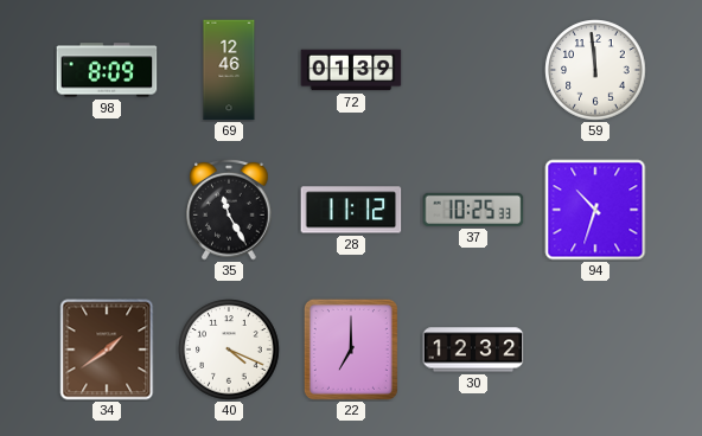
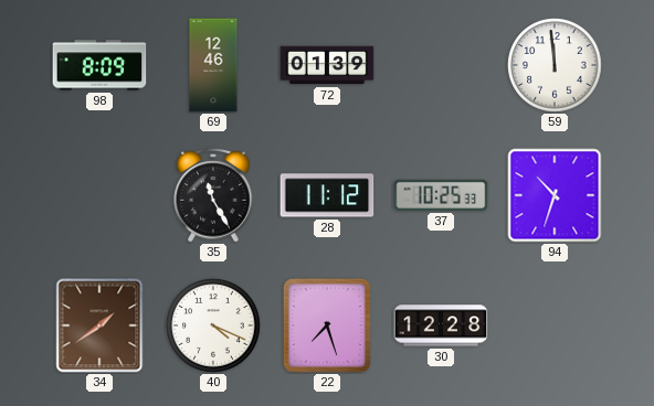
22: 7:00 -> 7:27 (327, 325)
30: 12:32 -> 12:28 (441, 325)
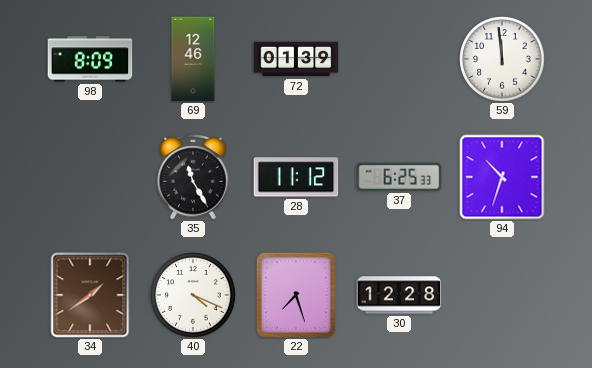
37: 10:25 -> 6:25 (399, 177)
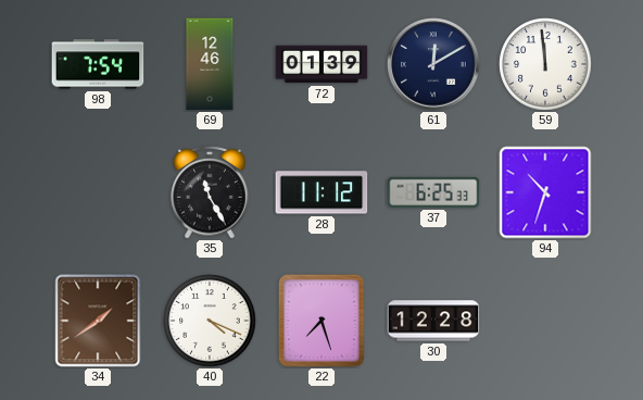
98: 8:09 -> 7:54 (98, 64)
61: none -> 12:10 (433, 64)
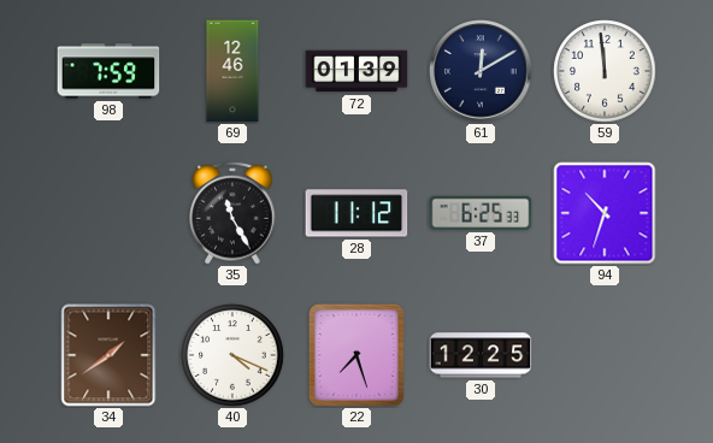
98: 7:54 -> 7:59 (108, 71)
30: 12:28 -> 12:25 (481, 355)
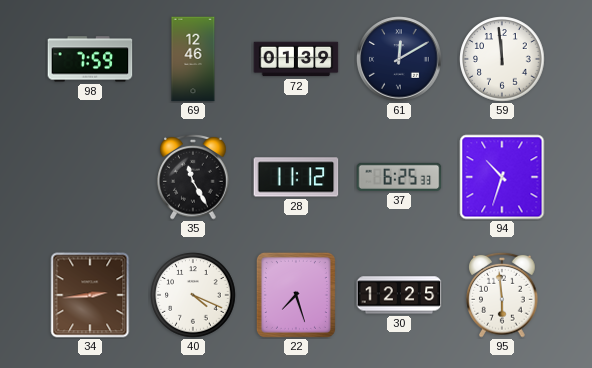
34: 1:39 -> 2:44 (90, 295)
95: none -> 5:59 (502, 295)
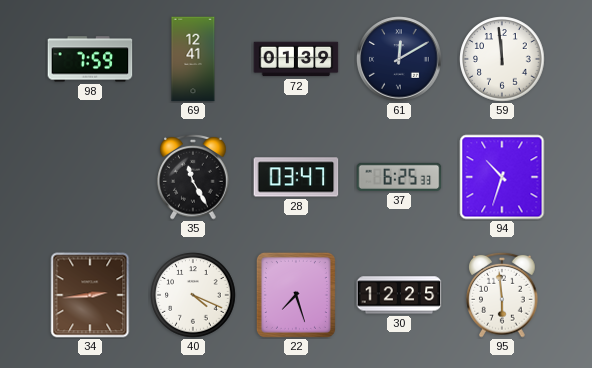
69: 12:46 -> 12:41 (193, 59)
28: 11:12 -> 03:47 (296, 177)
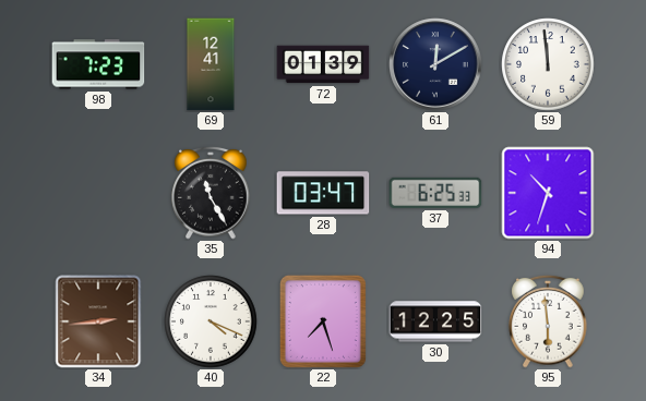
98: 7:59 -> 7:23 (98, 64)
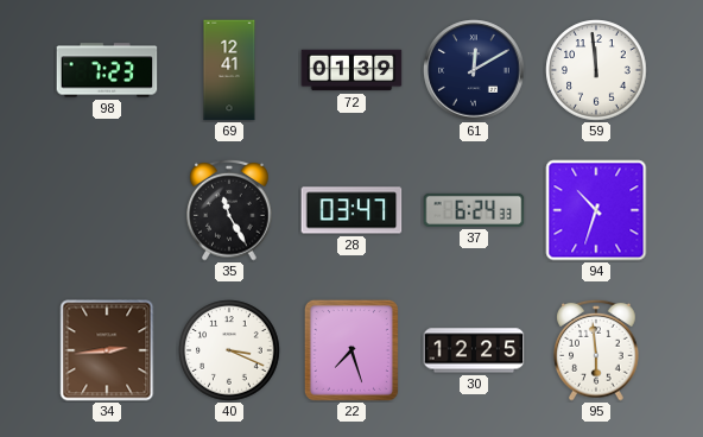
37: 6:25 -> 6:24 (474, 210)
40: 4:19 -> 3:19 (229, 350)
